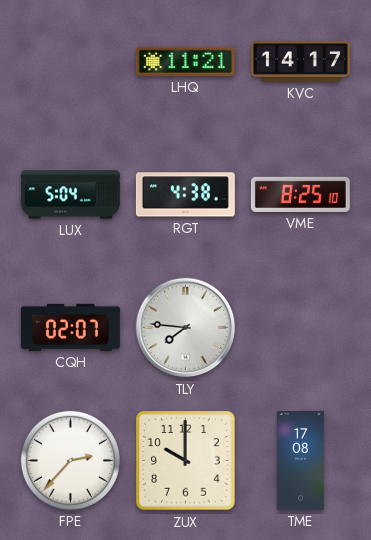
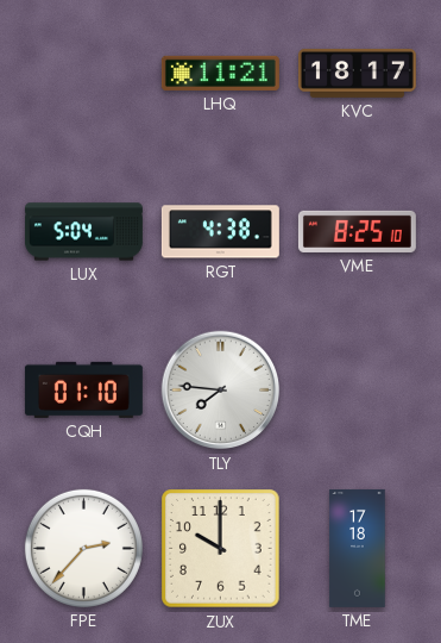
KVC: 14:17 -> 18:17 (357, 74)
CQH: 02:07 -> 01:10 (83, 389)
TME: 17:08 -> 17:18 (358, 548)
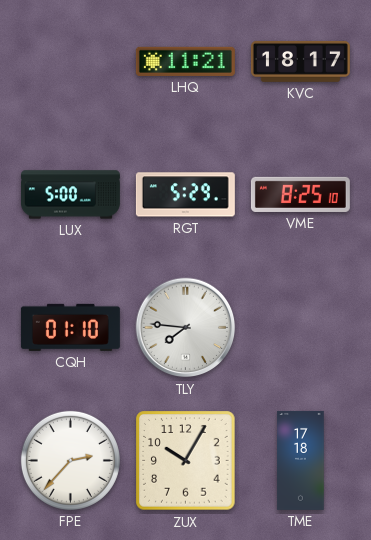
LUX: 5:04 -> 5:00 (70, 195)
RGT: 4:38 -> 5:29 (185, 195)
ZUX: 10:00 -> 10:05 (186, 461)
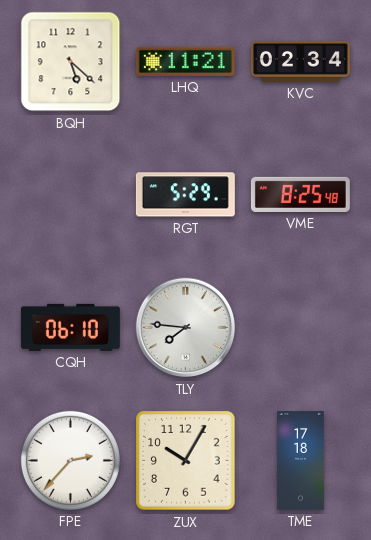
BQH: none -> 5:22 (71, 62)
KVC: 18:17 -> 02:34 (300, 62)
LUX: 5:00 -> none (70, 195)
VME: 8:25:10 -> 8:25:48 (300, 194)
CQH: 01:10 -> 06:10 (70, 327)
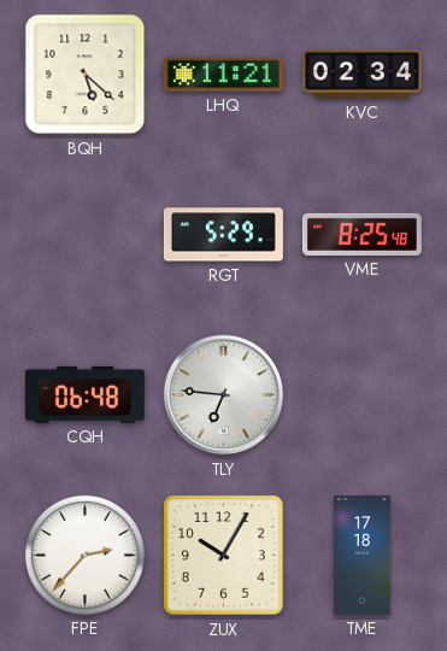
CQH: 06:10 -> 06:48 (84, 394)
TLY: 7:46 -> 6:46 (224, 395)
